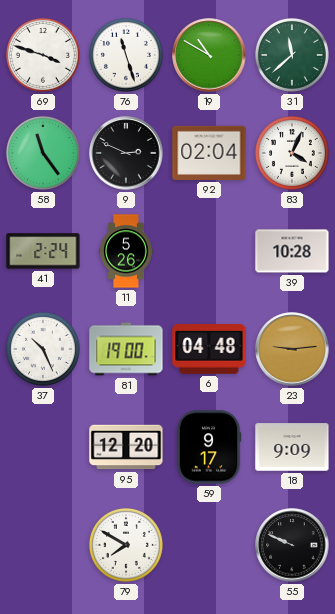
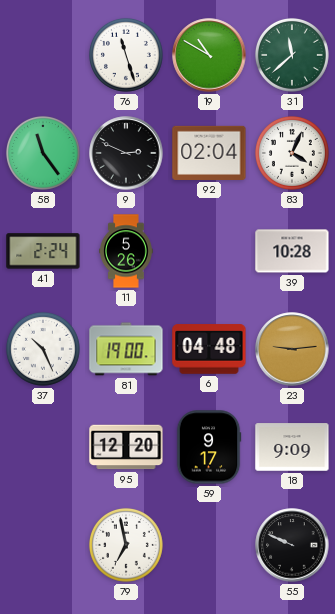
69: 3:48 -> none (43, 55)
79: 7:50 -> 6:58 (126, 545)
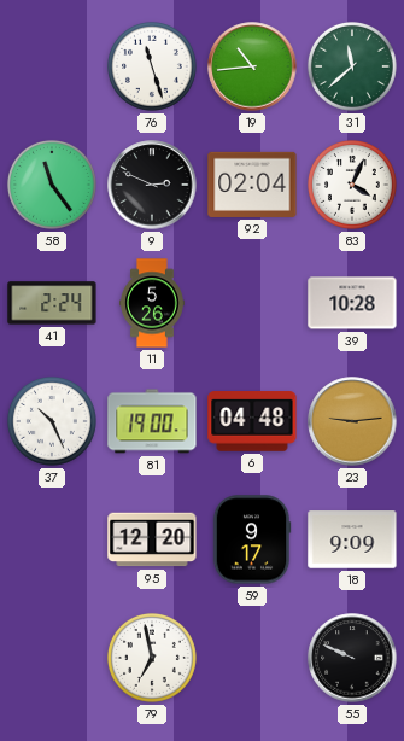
19: 10:50 -> 10:44 (252, 66)
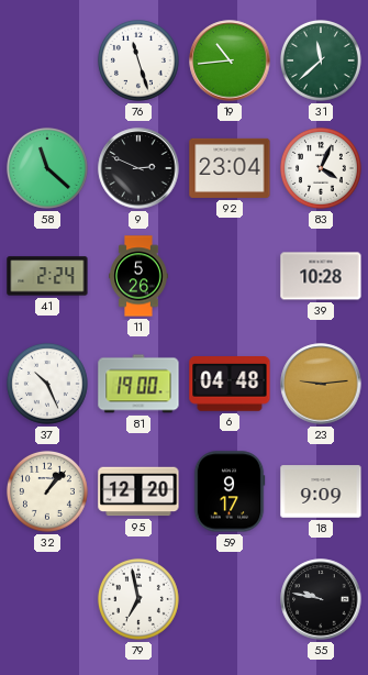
58: 11:24 -> 11:22 (47, 168)
92: 02:04 -> 23:04 (230, 168)
32: none -> 1:07 (47, 491)
55: 9:49 -> 9:47 (321, 599)
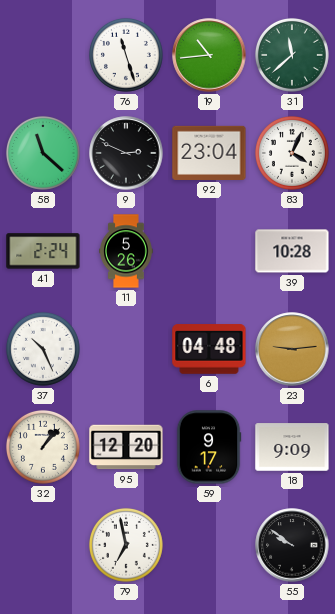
81: 19:00 -> none (138, 384)
55: 9:47 -> 9:51 (292, 545)
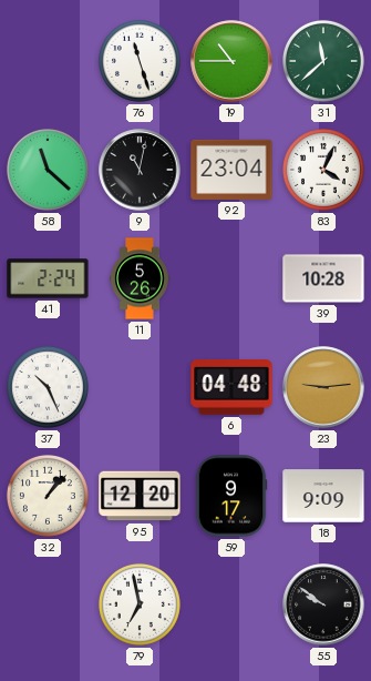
19: 10:44 -> 10:45 (231, 61)
9: 2:49 -> 11:02 (140, 170)
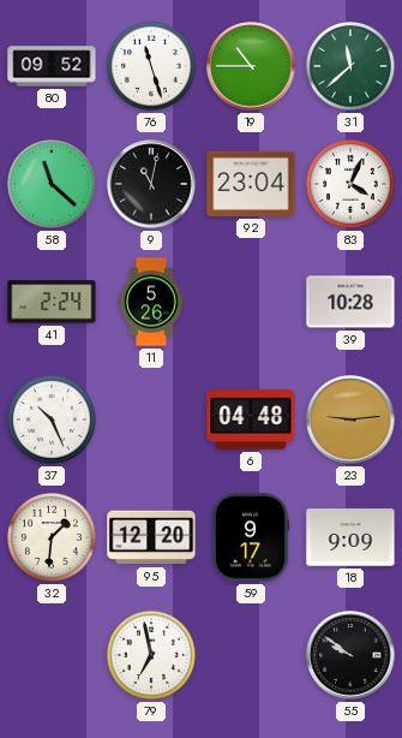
80: none -> 09:52 (52, 66)
32: 1:07 -> 1:31 (52, 537)
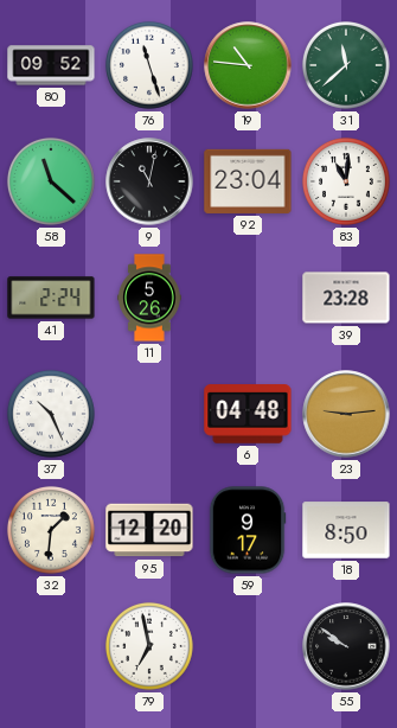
19: 10:45 -> 10:46 (248, 65)
83: 4:04 -> 11:01 (346, 181)
39: 10:28 -> 23:28 (346, 298)
18: 9:09 -> 8:50 (346, 530)
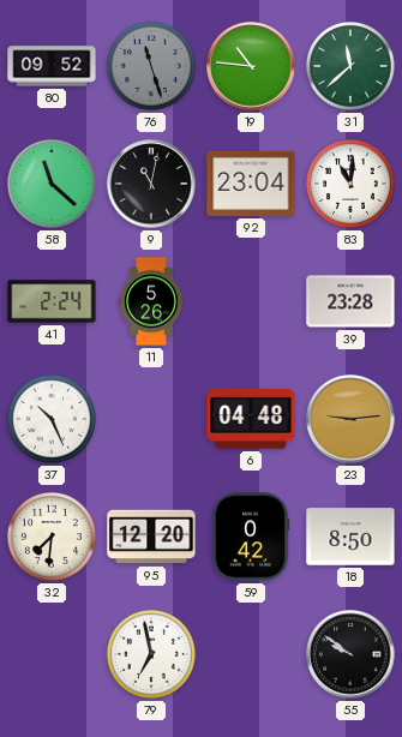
76 dial: white -> grey (151, 66)
32: 1:31 -> 7:31 (52, 537)
59: 9:17 -> 0:42 (251, 537)
